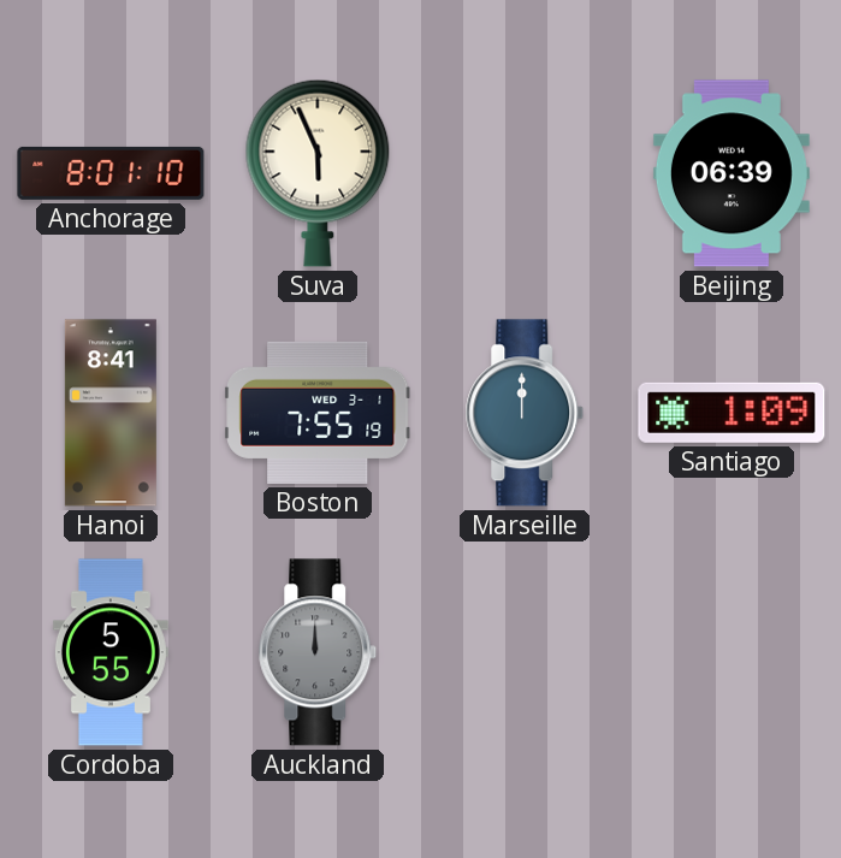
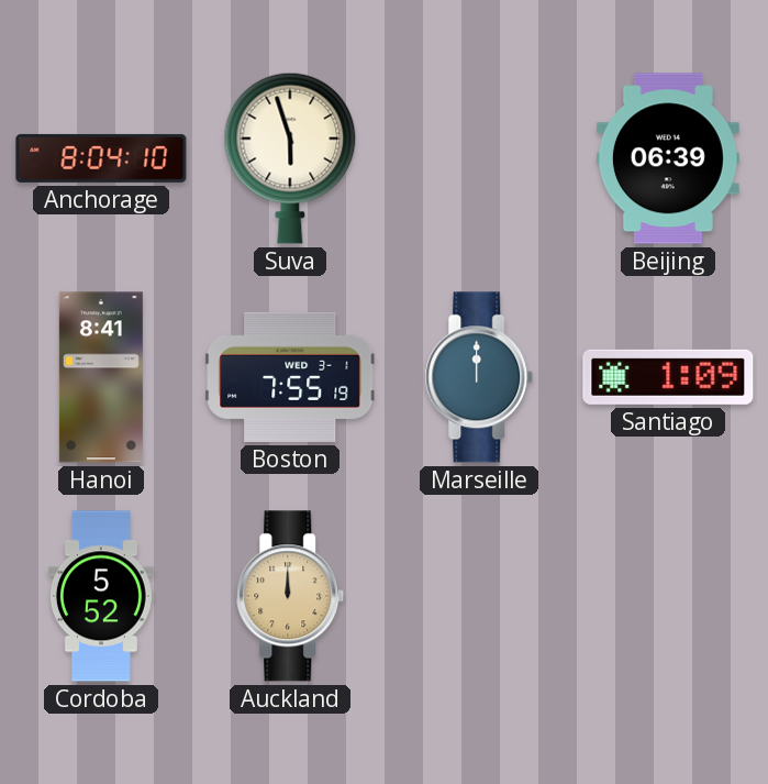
Anchorage: 8:01 -> 8:04 (101, 158)
Suva: 5:56 -> 5:57 (290, 158)
Cordoba: 5:55 -> 5:52 (101, 596)
Auckland dial: grey -> champagne (290, 596)
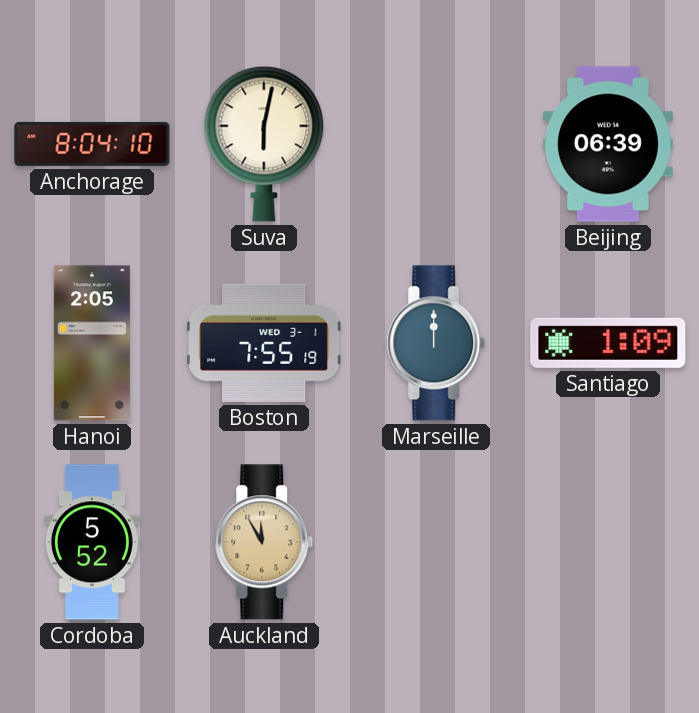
Suva: 5:57 -> 6:02 (264, 144)
Hanoi: 8:41 -> 2:05 (92, 343)
Auckland: 12:00 -> 11:55 (264, 542)
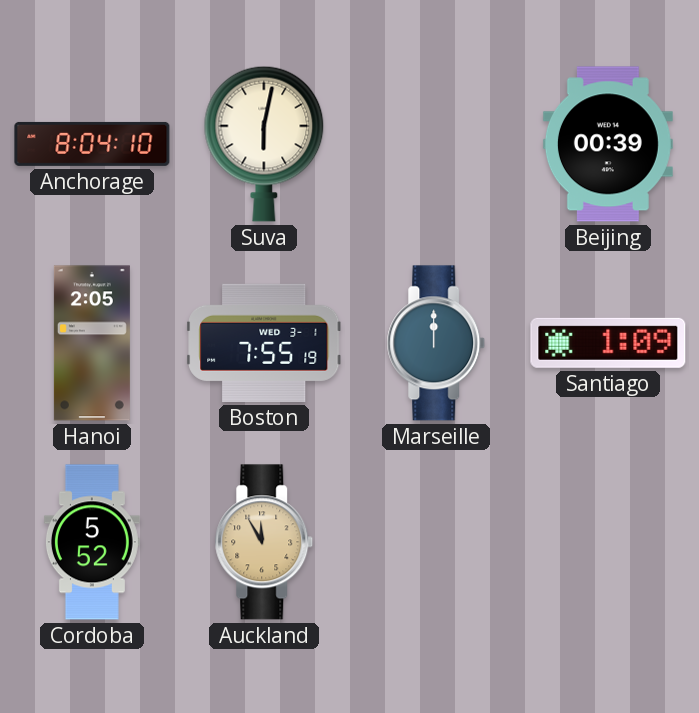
Beijing: 06:39 -> 00:39 (608, 144)
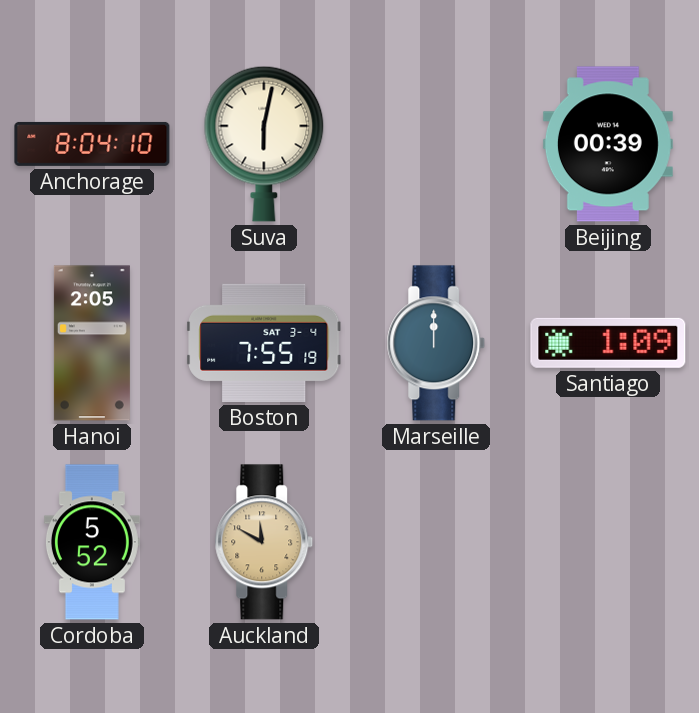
Boston date: WED 3-1 -> SAT 3-4 (264, 343)
Auckland: 11:55 -> 11:50 (264, 542)
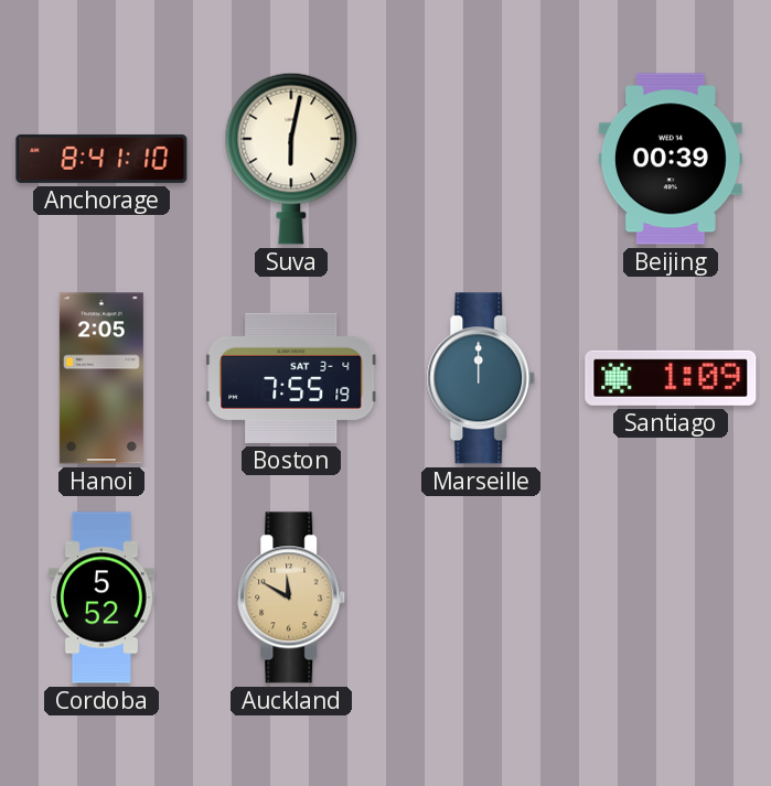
Anchorage: 8:04 -> 8:41 (101, 159)
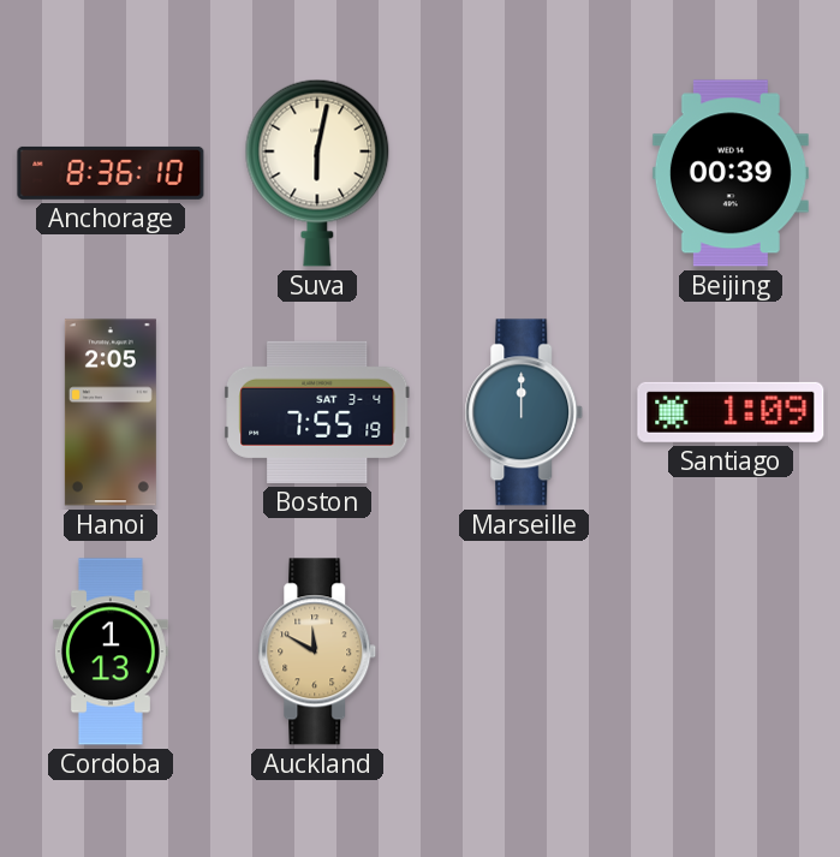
Anchorage: 8:41 -> 8:36 (111, 173)
Cordoba: 5:52 -> 1:13 (111, 651)
